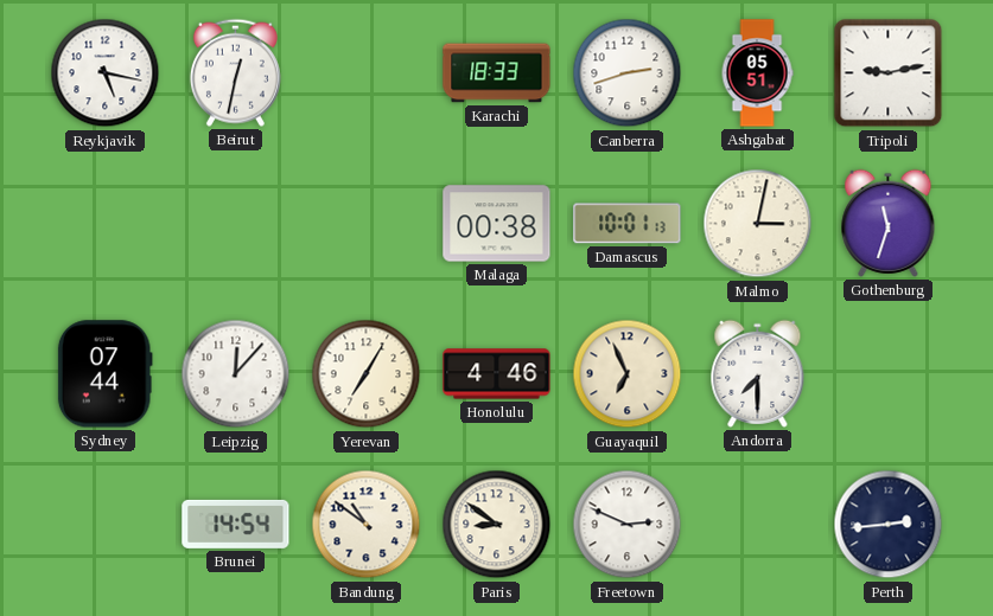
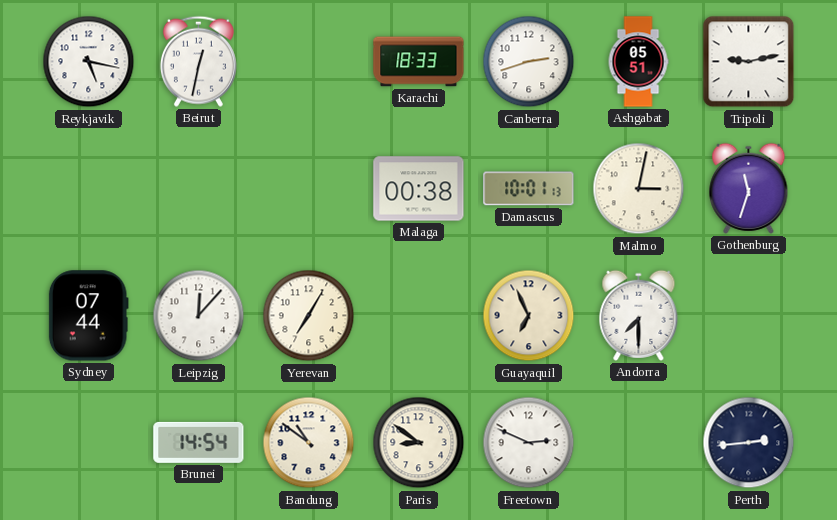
Honolulu: 4:46 -> none (497, 374)
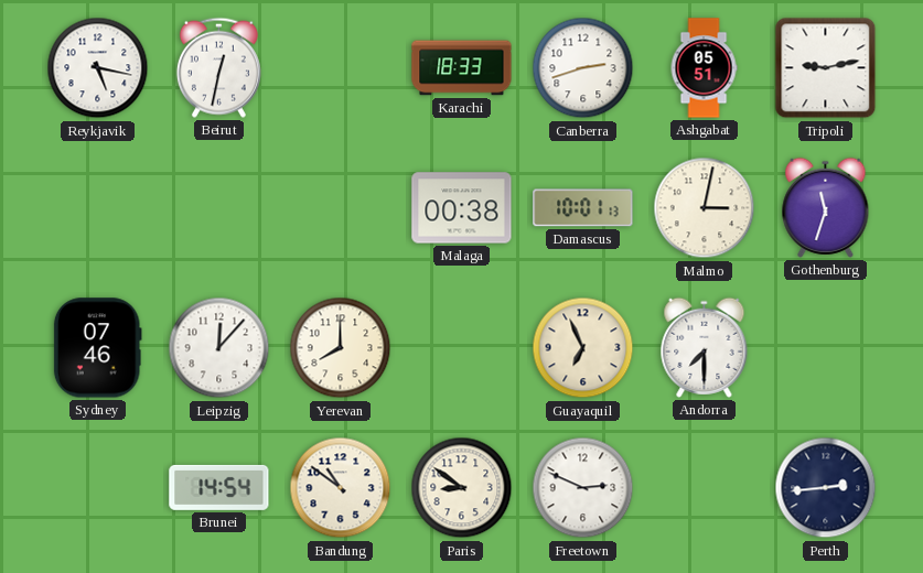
Sydney: 07:44 -> 07:46 (97, 348)
Yerevan: 7:05 -> 8:00 (341, 348)
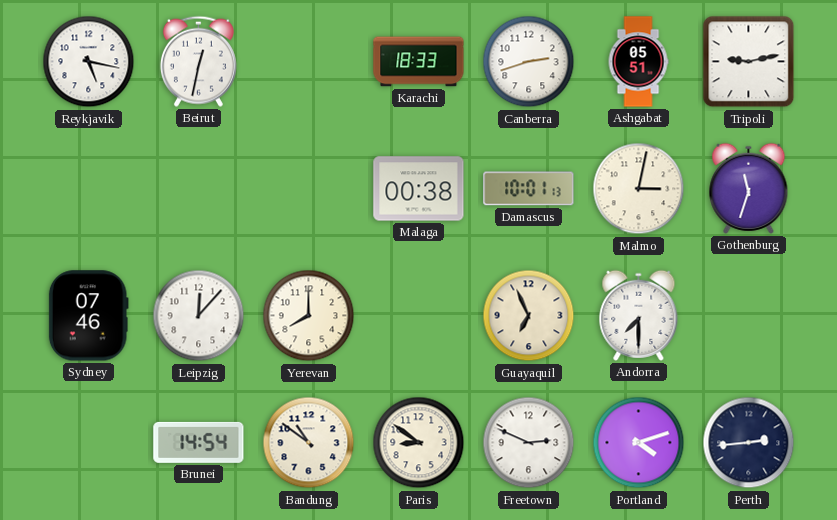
Portland: none -> 4:12 (639, 443)
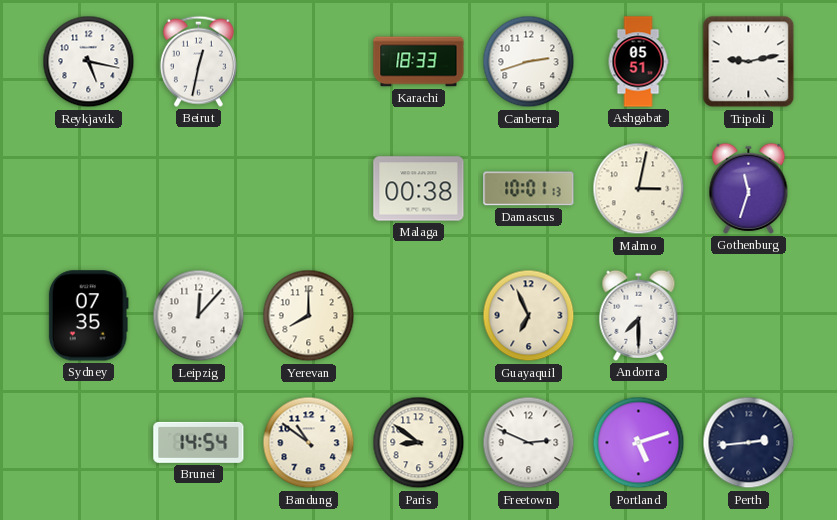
Sydney: 07:46 -> 07:35 (88, 316)
Portland: 4:12 -> 5:12 (639, 443)
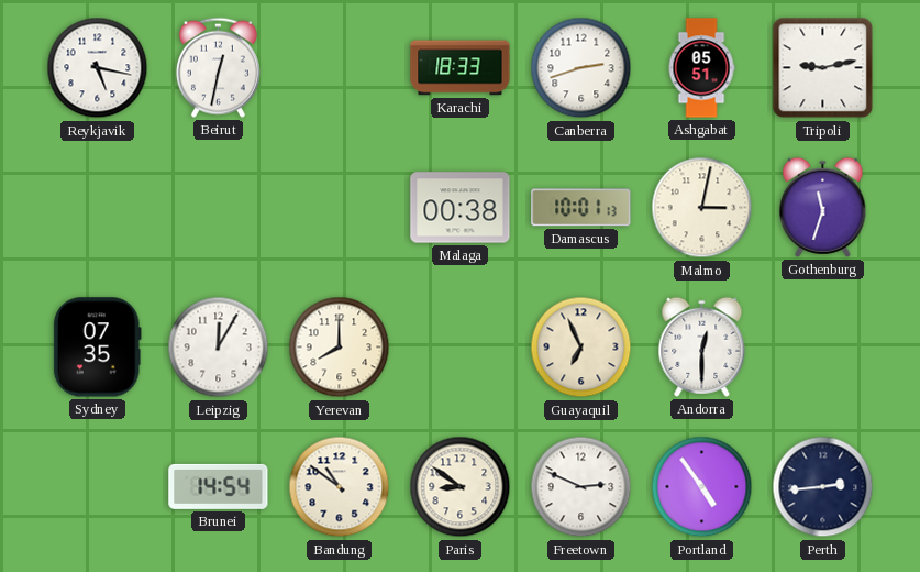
Leipzig: 12:07 -> 12:05 (219, 348)
Andorra: 7:30 -> 12:30 (702, 346)
Portland: 5:12 -> 4:54 (702, 487)
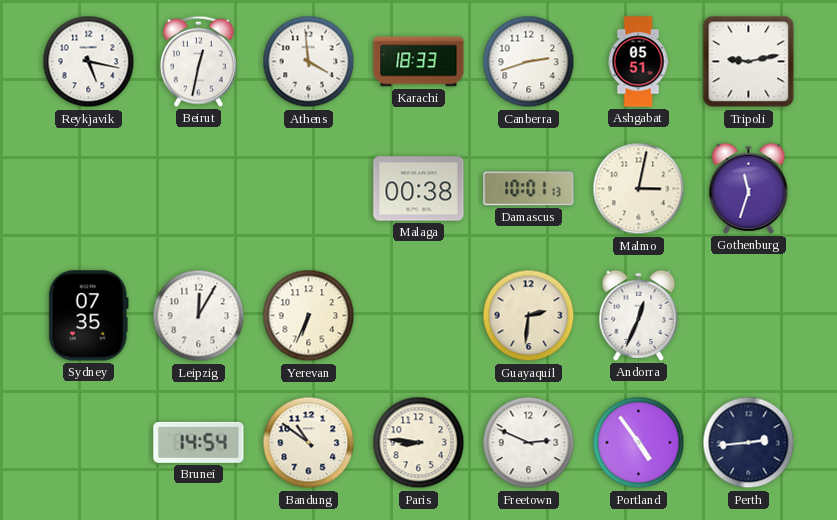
Athens: none -> 3:59 (309, 62)
Yerevan: 8:00 -> 6:34 (309, 316)
Guayaquil: 6:56 -> 2:31 (529, 316)
Andorra: 12:30 -> 12:34 (639, 315)
Paris: 8:51 -> 8:46 (419, 443)
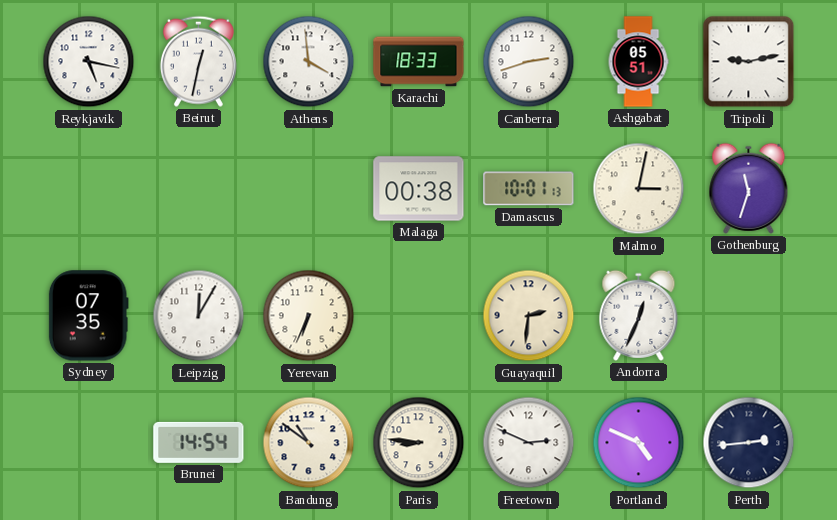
Portland: 4:54 -> 4:49 (639, 443)
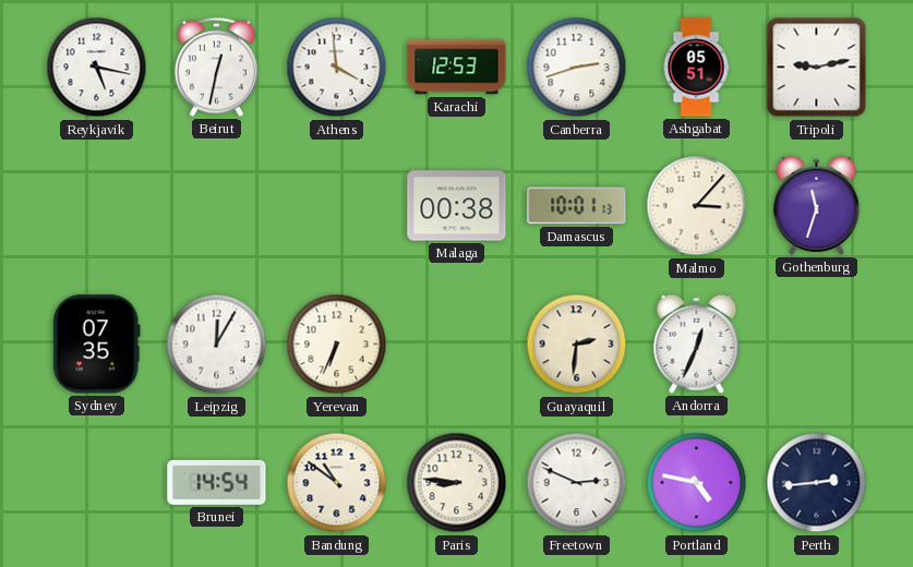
Karachi: 18:33 -> 12:53 (457, 68)
Malmo: 3:02 -> 3:07 (697, 206)
Portland: 4:49 -> 4:47 (697, 483)
